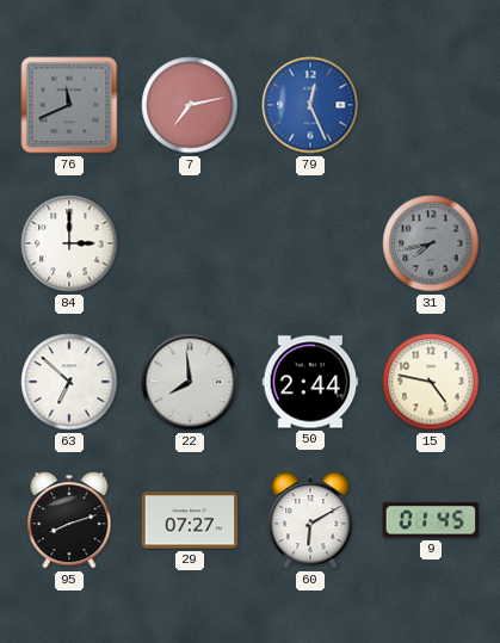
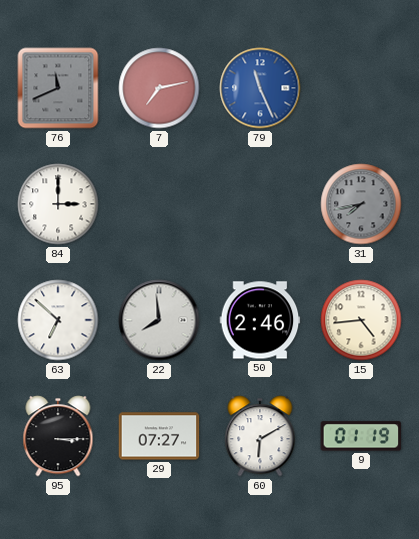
79: 12:26 -> 11:26 (260, 88)
50: 2:44 -> 2:46 (260, 320)
15: 4:47 -> 4:44 (361, 320)
95: 8:12 -> 3:15 (58, 436)
9: 01:45 -> 01:19 (361, 436)
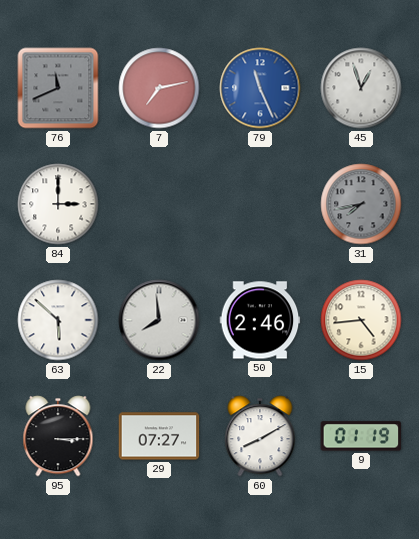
45: none -> 12:57 (361, 88)
63: 6:52 -> 5:52 (58, 320)
60: 6:10 -> 8:10 (260, 436)
